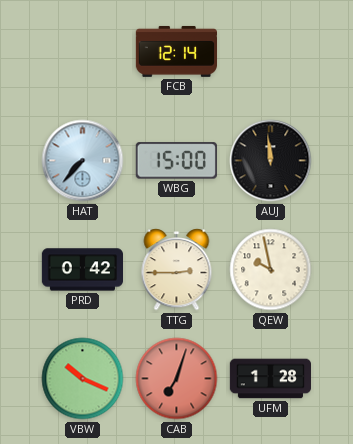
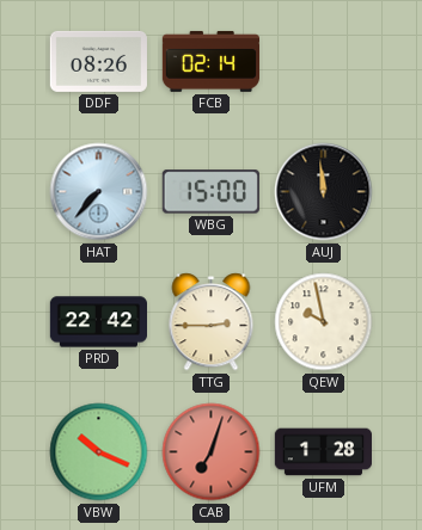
DDF: none -> 08:26 (98, 61)
FCB: 12:14 -> 02:14 (210, 61)
PRD: 0:42 -> 22:42 (98, 322)
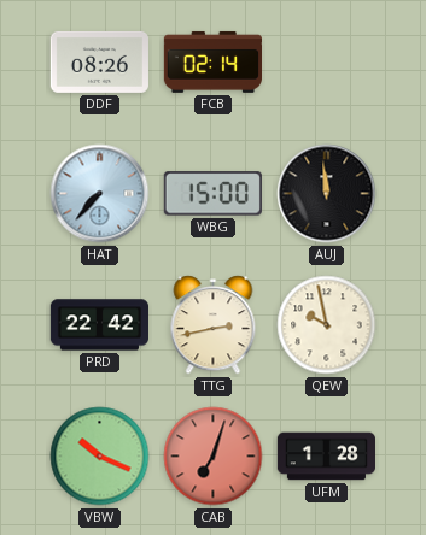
TTG: 2:45 -> 2:43 (214, 325)
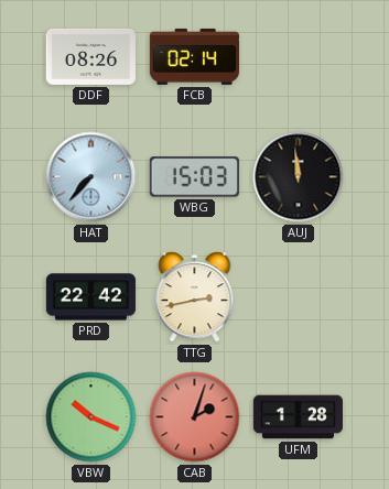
WBG: 15:00 -> 15:03 (194, 177)
QEW: 9:58 -> none (327, 325)
CAB: 7:03 -> 2:03 (195, 417)
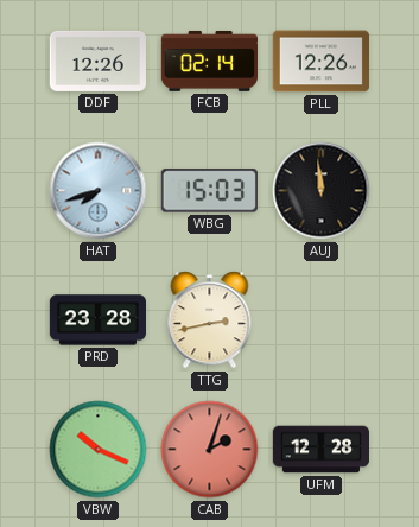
DDF: 08:26 -> 12:26 (97, 61)
PLL: none -> 12:26 (320, 62)
HAT: 7:37 -> 7:42 (99, 191)
PRD: 22:42 -> 23:28 (97, 320)
UFM: 1:28 -> 12:28 (320, 450)
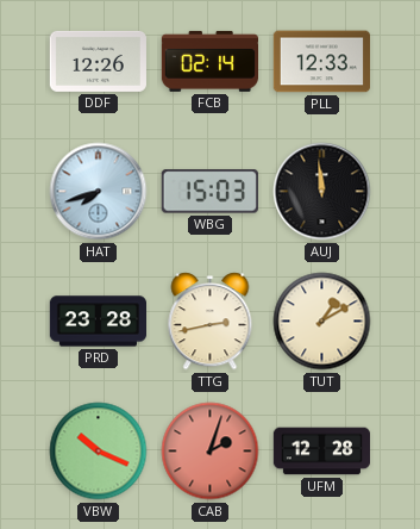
PLL: 12:26 -> 12:33 (321, 62)
TUT: none -> 1:10 (322, 322)
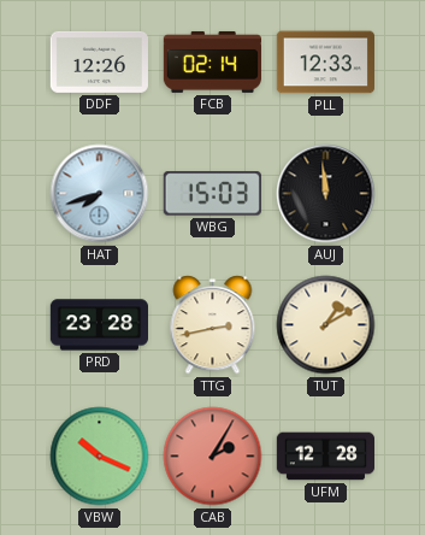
CAB: 2:03 -> 2:05 (213, 457)
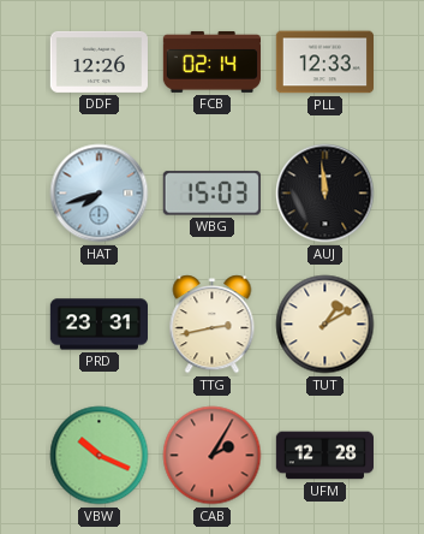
PRD: 23:28 -> 23:31 (98, 325)
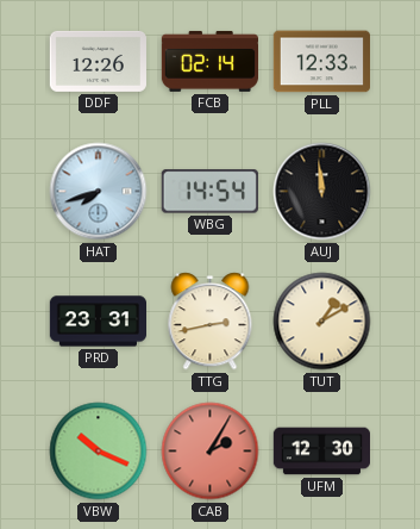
WBG: 15:03 -> 14:54 (209, 192)
UFM: 12:28 -> 12:30 (321, 452)
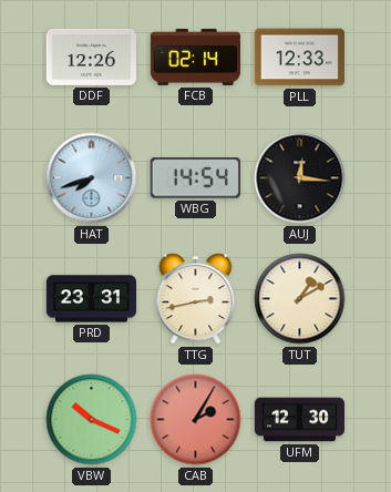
AUJ: 11:59 -> 12:16 (300, 178)
